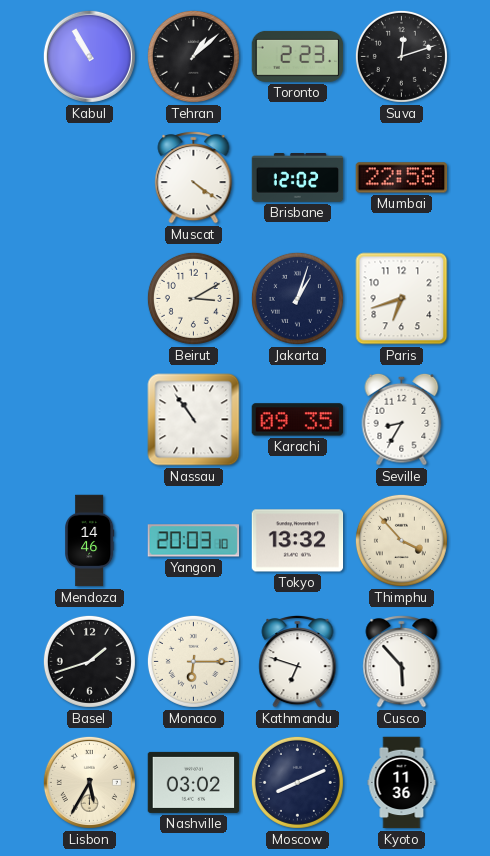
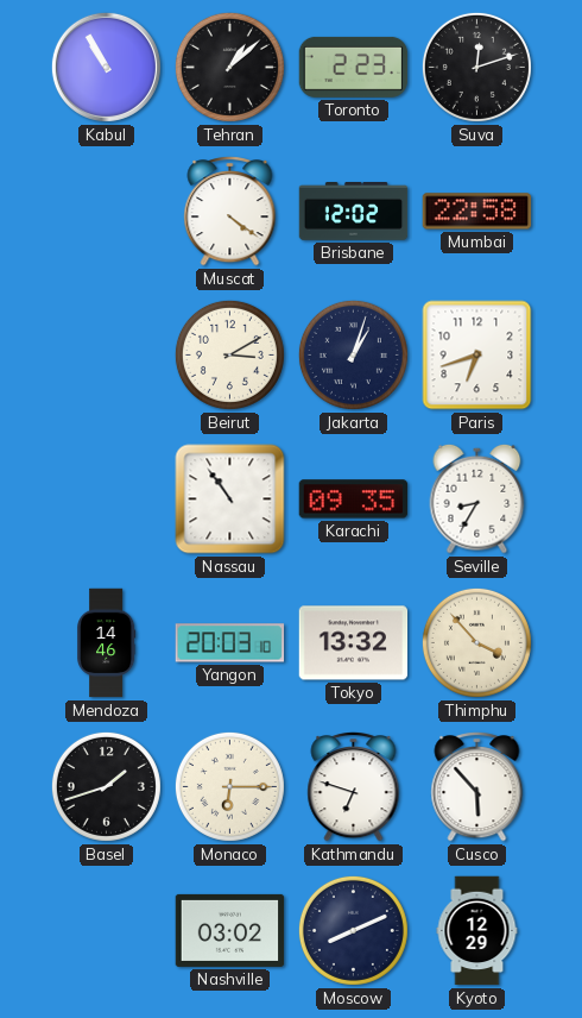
Lisbon: 5:35 -> none (89, 782)
Kyoto: 11:36 -> 12:29 (477, 931)
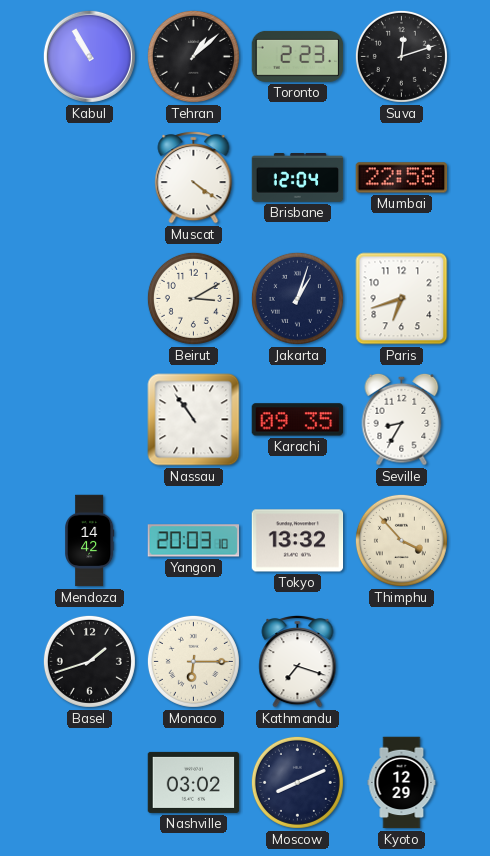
Brisbane: 12:02 -> 12:04 (298, 178)
Mendoza: 14:46 -> 14:42 (89, 541)
Kathmandu: 6:48 -> 7:18 (298, 662)
Cusco: 5:53 -> none (477, 787)
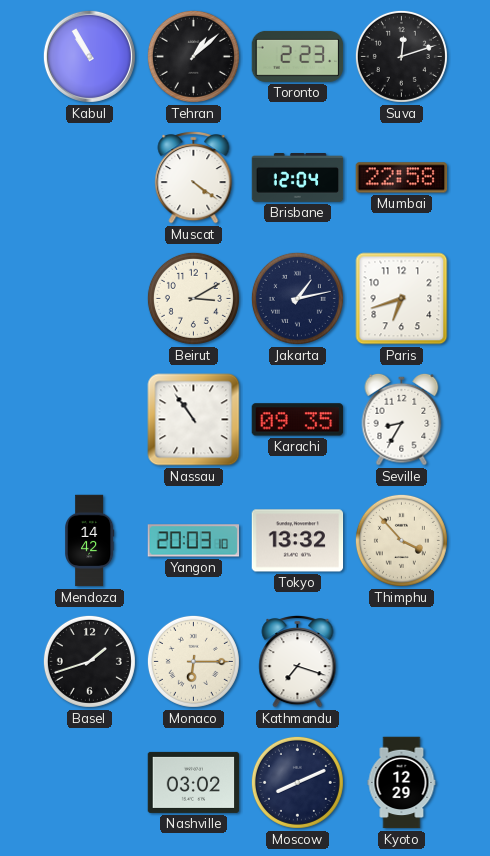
Jakarta: 1:03 -> 1:13 (297, 298)
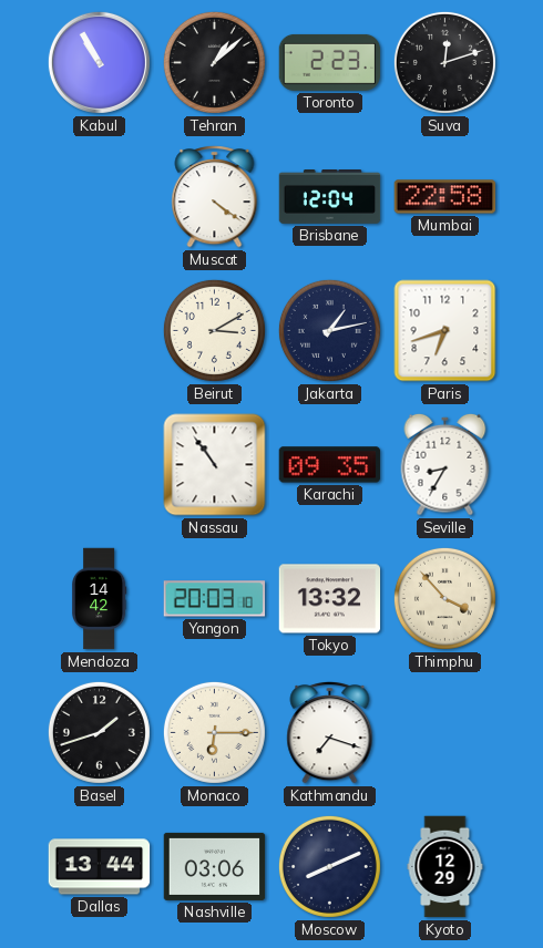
Dallas: none -> 13:44 (100, 867)
Nashville: 03:02 -> 03:06 (215, 866)
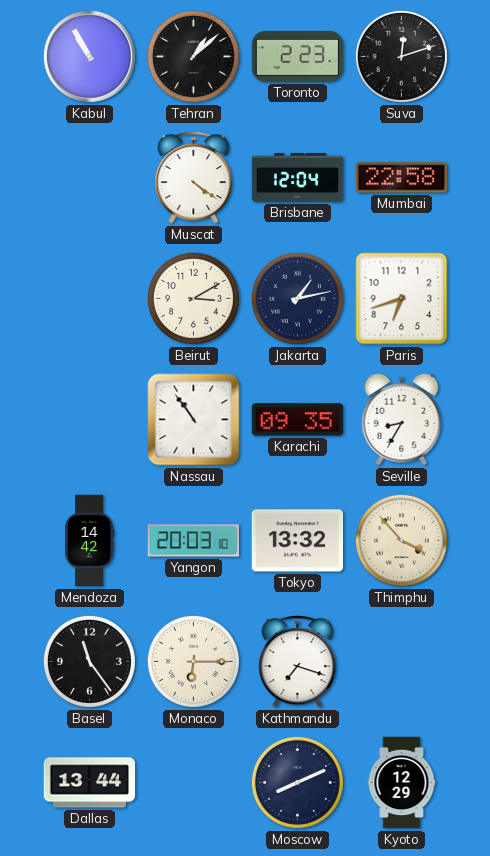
Basel: 1:42 -> 11:24 (89, 661)
Nashville: 03:06 -> none (215, 866)
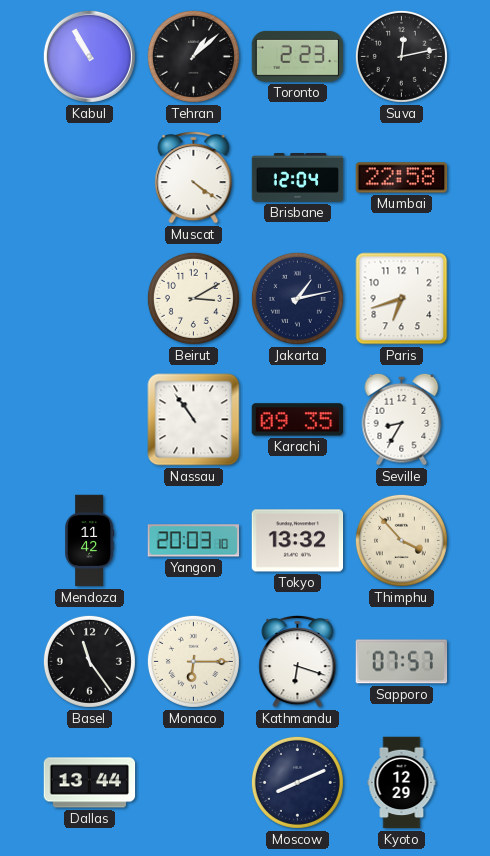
Suva: 12:12 -> 12:13 (401, 56)
Mendoza: 14:42 -> 11:42 (89, 541)
Kathmandu: 7:18 -> 6:18 (298, 662)
Sapporo: none -> 07:57 (402, 662)
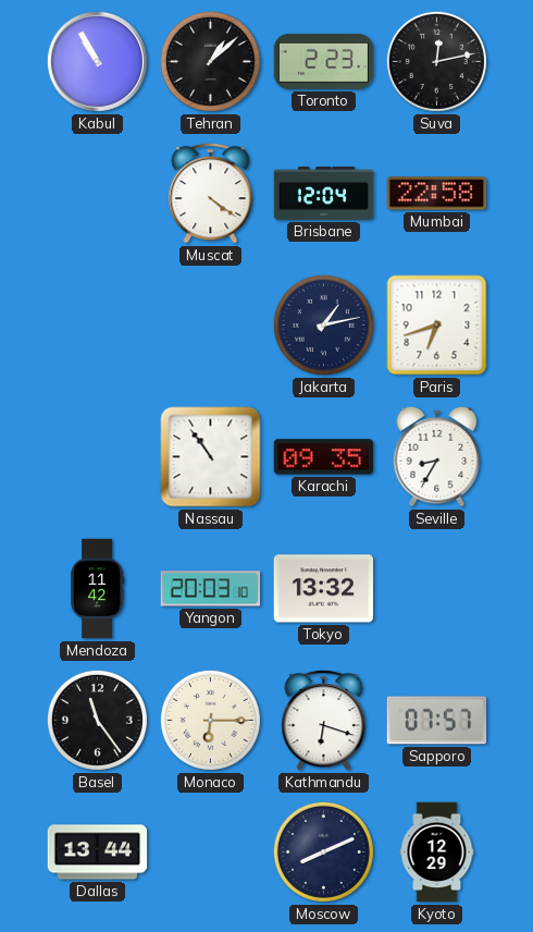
Beirut: 3:10 -> none (193, 298)
Thimphu: 3:53 -> none (401, 540)
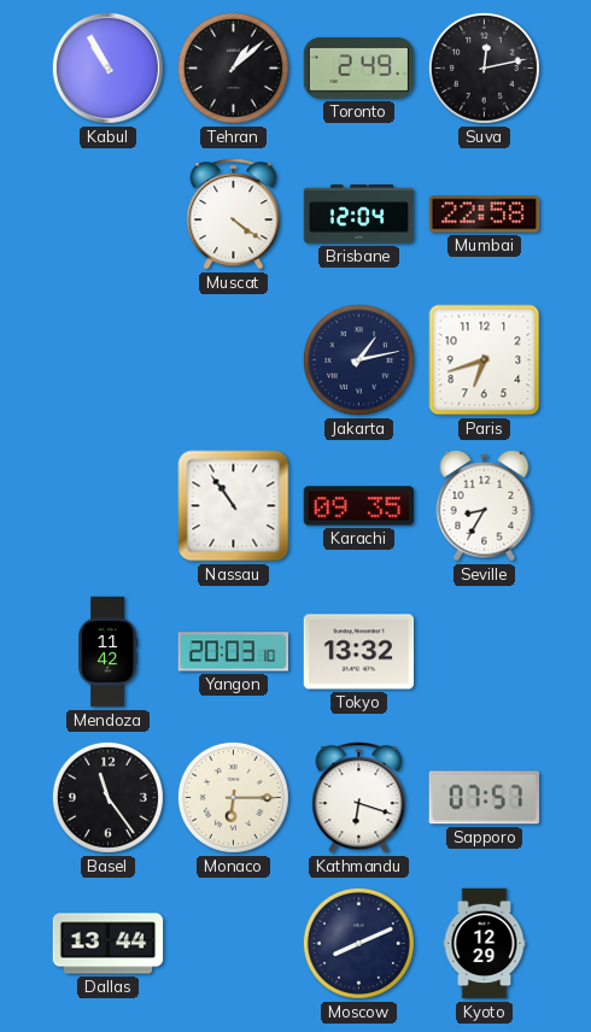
Toronto: 2:23 -> 2:49 (359, 68)
